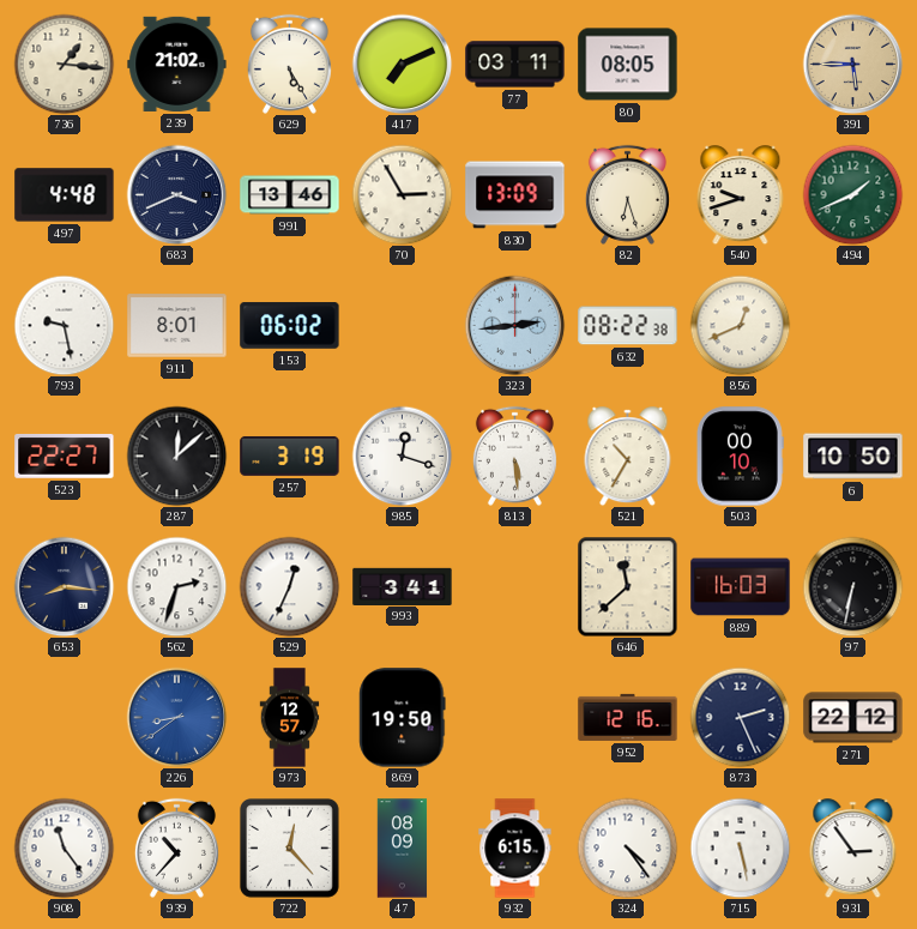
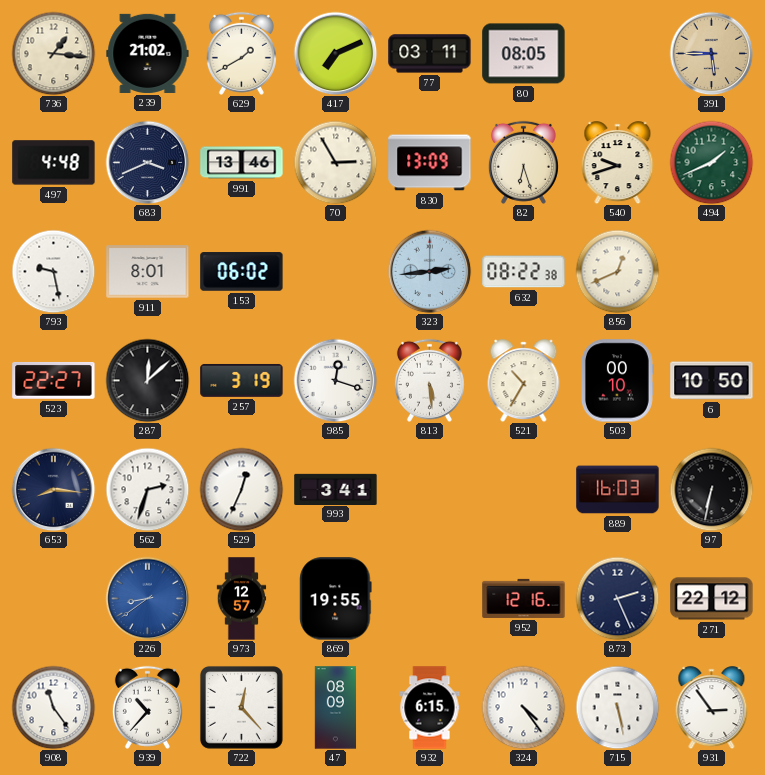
629: 5:25 -> 1:40 (241, 53)
646: 11:38 -> none (627, 586)
869: 19:50 -> 19:55 (336, 599)
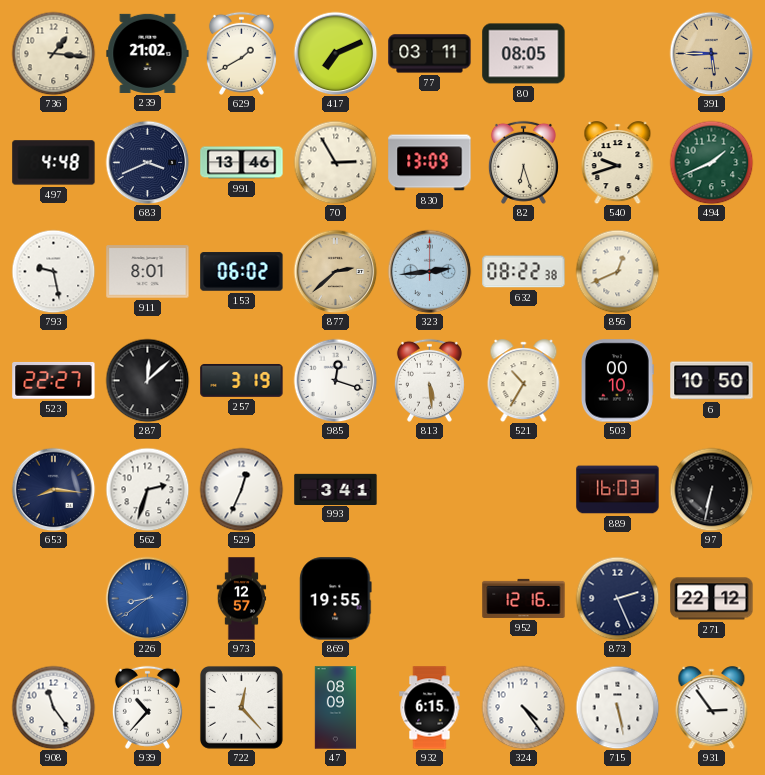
877: none -> 2:38 (335, 271)
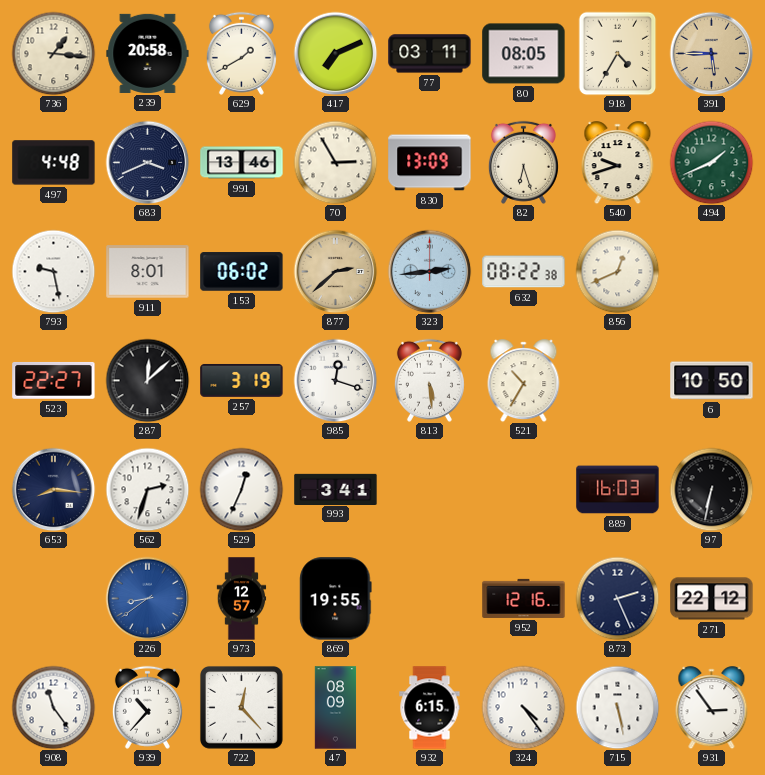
239: 21:02 -> 20:58 (148, 53)
918: none -> 4:35 (618, 53)
503: 00:10 -> none (617, 381)
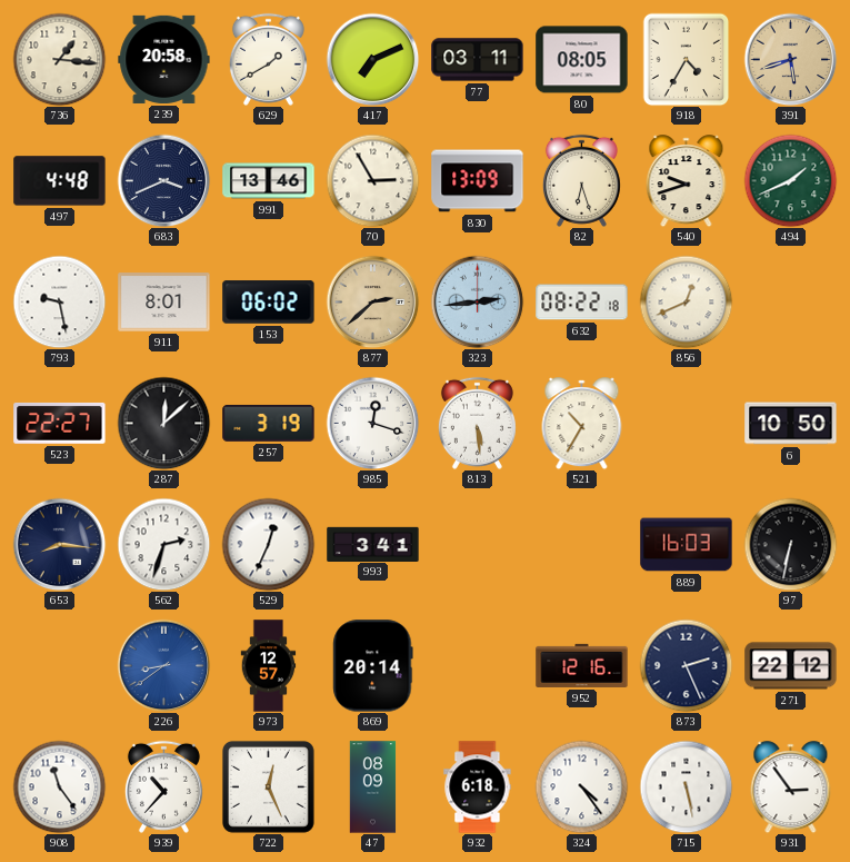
391: 5:45 -> 5:42 (790, 59)
632: 08:22:38 -> 08:22:18 (582, 303)
869: 19:55 -> 20:14 (373, 666)
722: 12:23 -> 12:26 (268, 786)
932: 6:15 -> 6:18 (478, 787)
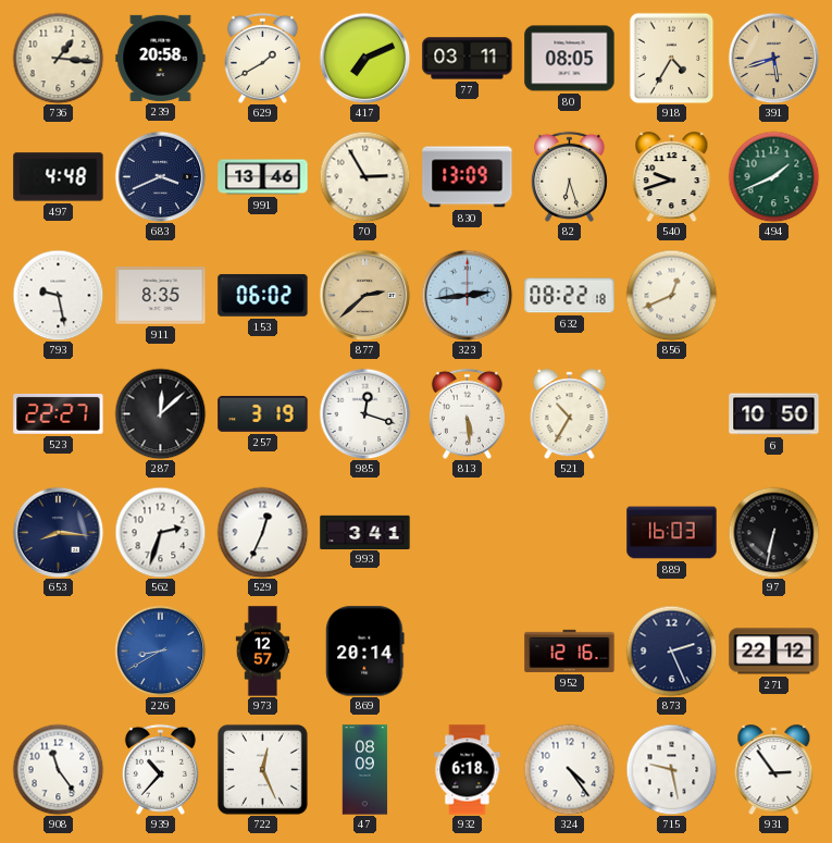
911: 8:01 -> 8:35 (161, 296)
226: 8:39 -> 8:40 (160, 650)
715: 5:28 -> 9:28 (671, 769)
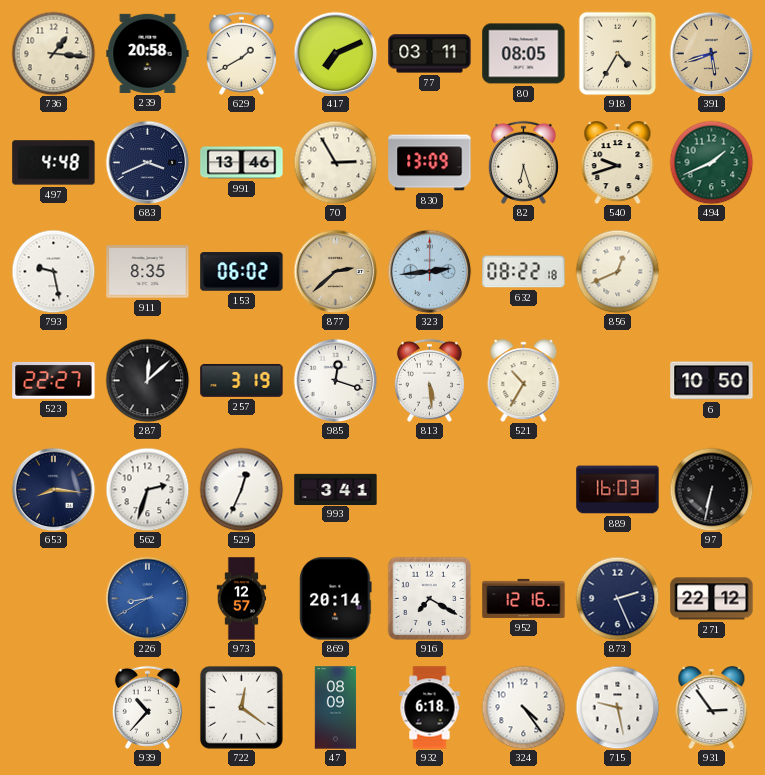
916: none -> 7:20 (429, 598)
908: 11:24 -> none (58, 769)
722: 12:26 -> 12:21 (241, 707)
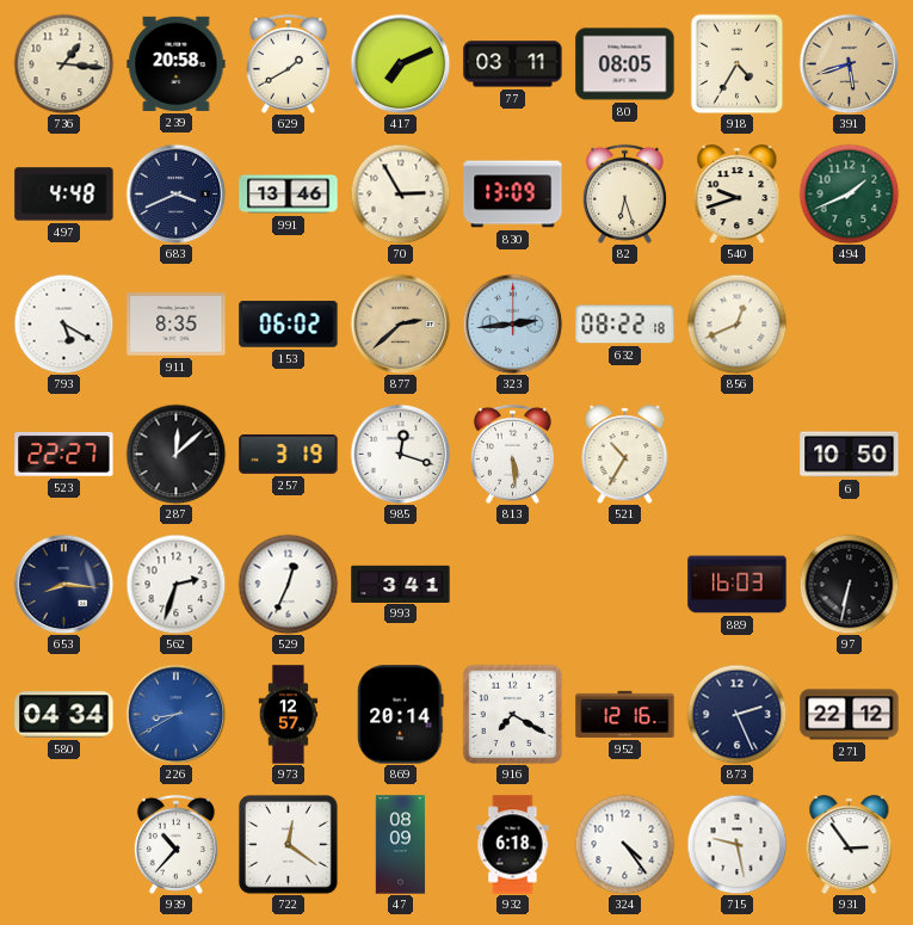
793: 9:28 -> 5:20 (63, 323)
580: none -> 04:34 (64, 715)
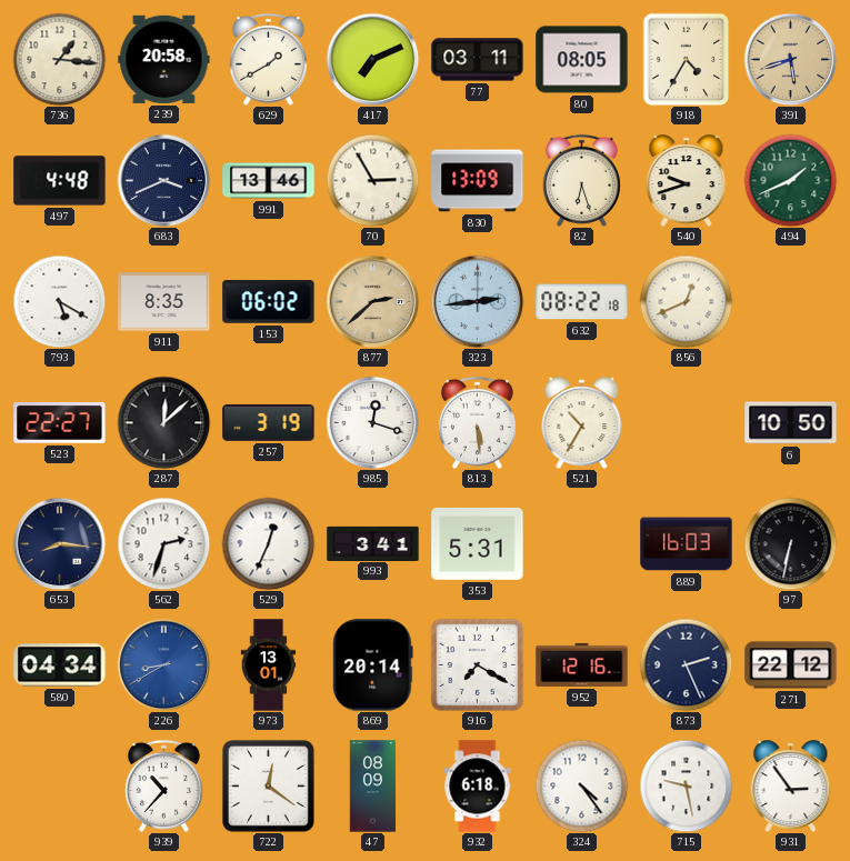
353: none -> 5:31 (478, 543)
973: 12:57 -> 13:01 (269, 665)
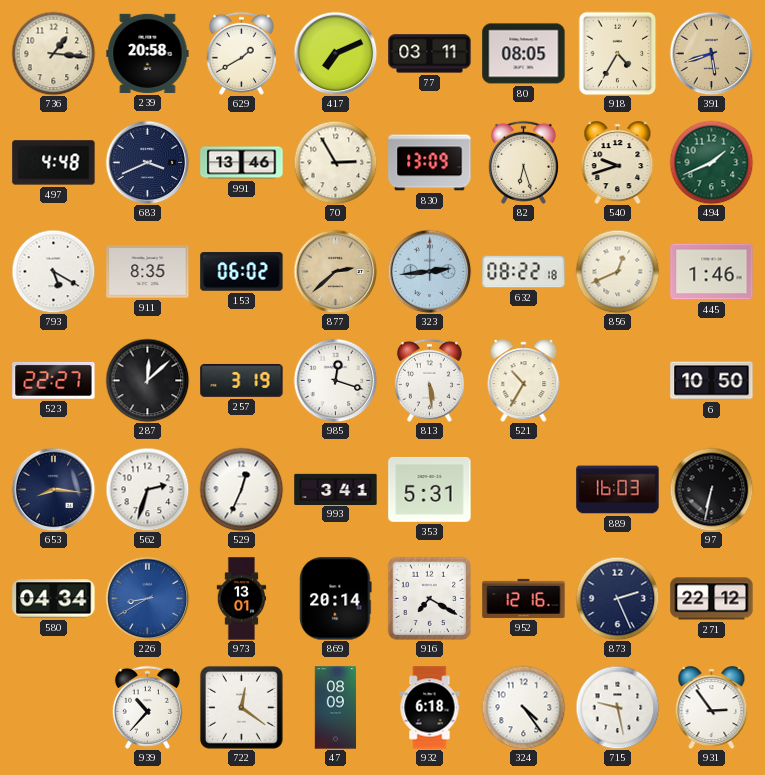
445: none -> 1:46 (712, 272)
